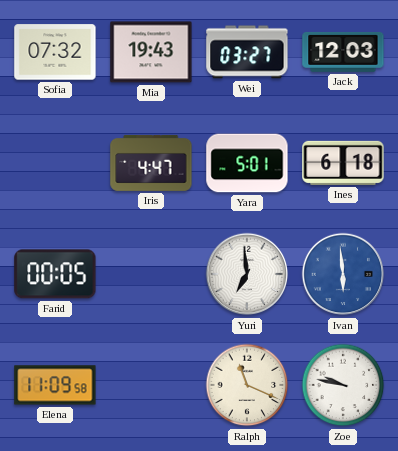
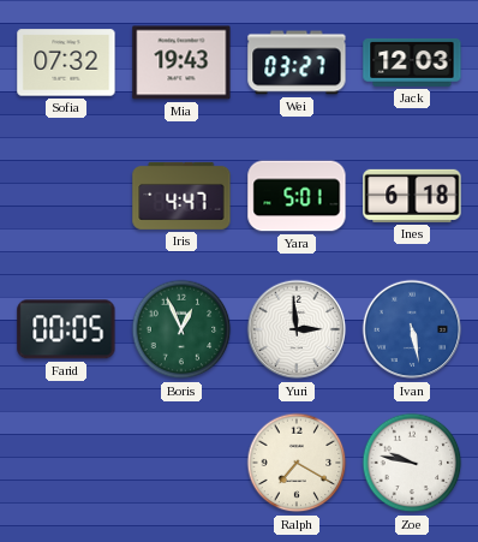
Boris: none -> 12:56 (181, 329)
Yuri: 6:59 -> 2:59 (297, 329)
Ivan: 5:59 -> 5:28 (412, 329)
Elena: 11:09 -> none (55, 385)
Ralph: 11:19 -> 7:20 (297, 463)
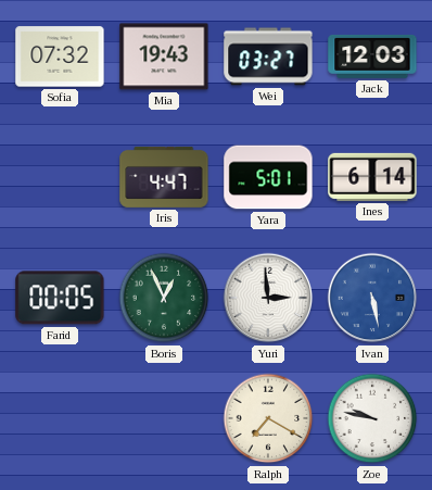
Ines: 6:18 -> 6:14 (372, 177)
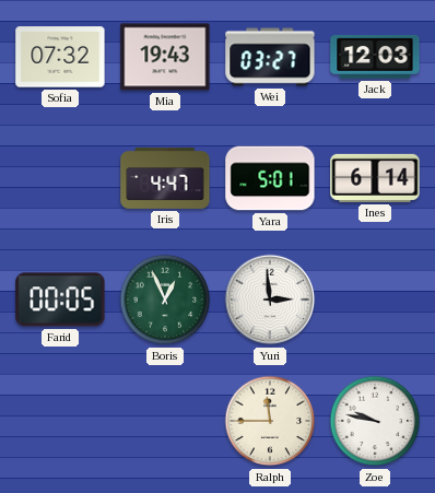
Ivan: 5:28 -> none (372, 298)
Ralph: 7:20 -> 11:45 (270, 421)
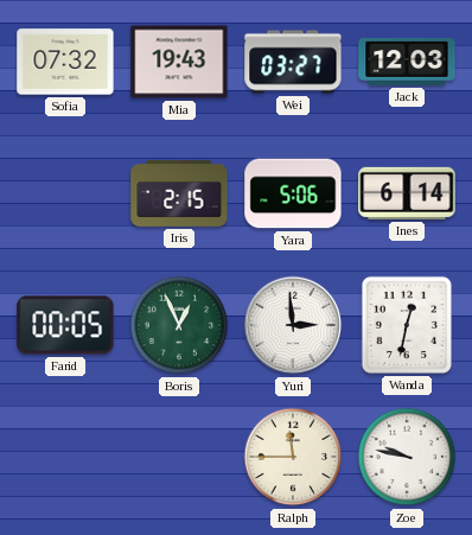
Iris: 4:47 -> 2:15 (179, 193)
Yara: 5:01 -> 5:06 (293, 193)
Wanda: none -> 12:32 (407, 325)
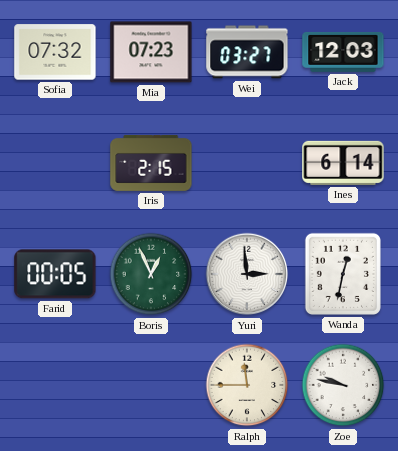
Mia: 19:43 -> 07:23 (151, 52)
Yara: 5:06 -> none (293, 193)
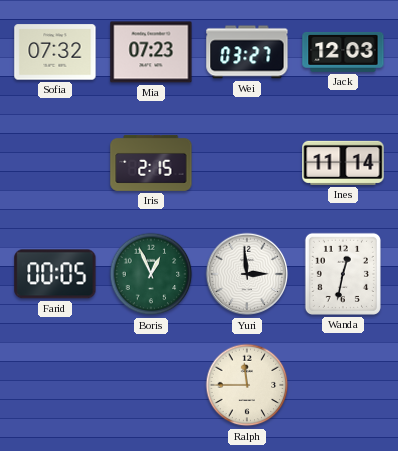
Ines: 6:14 -> 11:14 (343, 163)
Zoe: 9:47 -> none (343, 385)
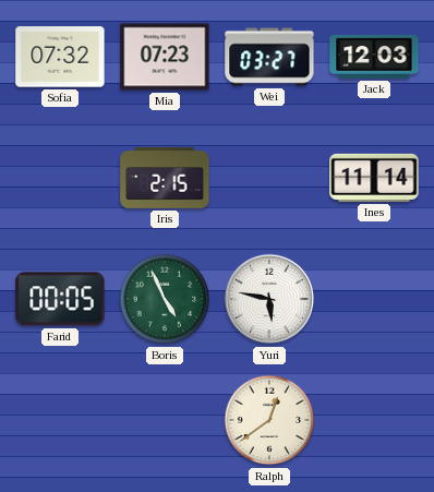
Boris: 12:56 -> 4:56 (165, 299)
Yuri: 2:59 -> 5:47 (269, 299)
Wanda: 12:32 -> none (343, 274)
Ralph: 11:45 -> 12:39 (269, 420)
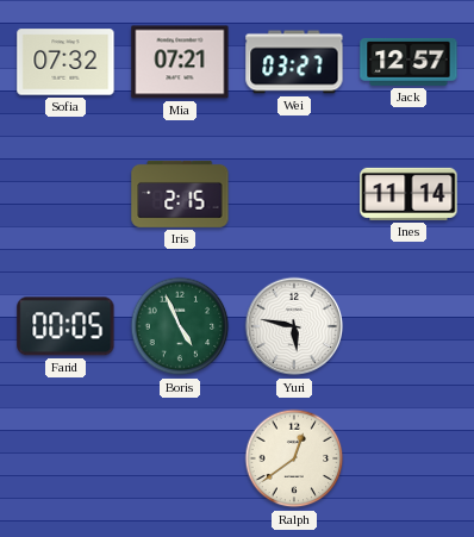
Mia: 07:23 -> 07:21 (180, 62)
Jack: 12:03 -> 12:57 (408, 62)
